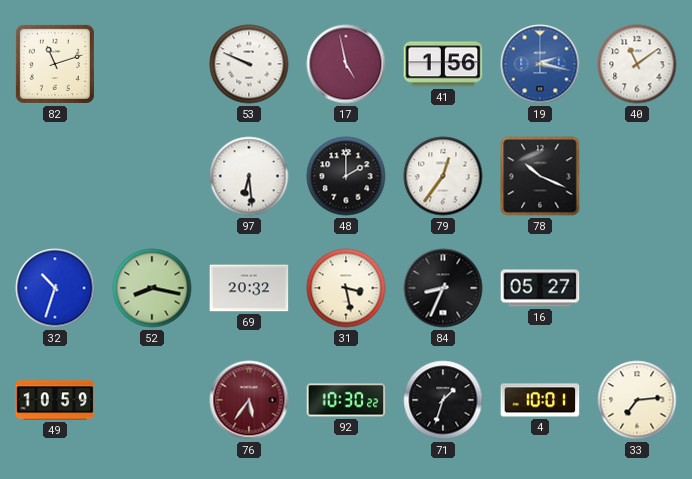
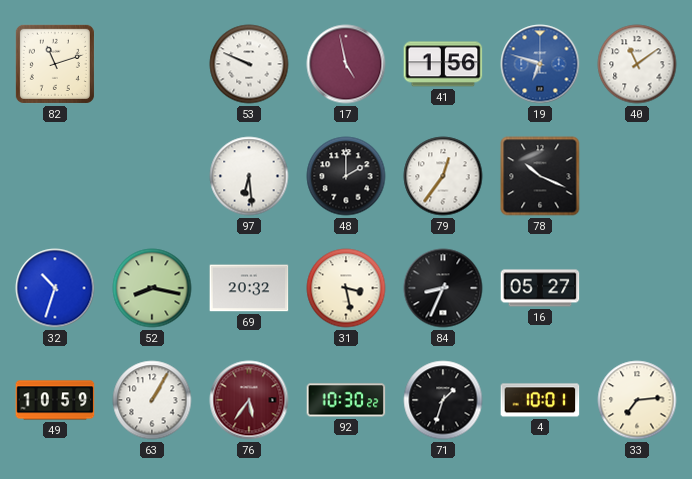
19: 2:17 -> 6:48 (540, 64)
63: none -> 1:05 (152, 400)
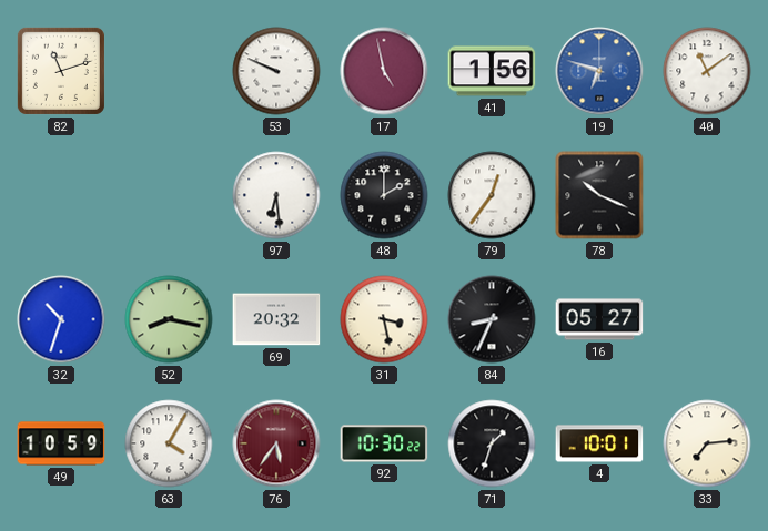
63: 1:05 -> 4:05 (169, 443)
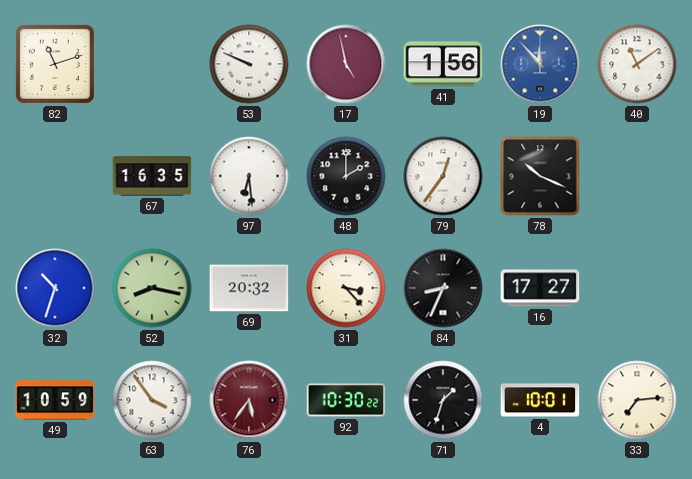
19: 6:48 -> 11:53 (540, 64)
67: none -> 16:35 (152, 176)
31: 3:28 -> 3:23 (346, 288)
16: 05:27 -> 17:27 (540, 288)
63: 4:05 -> 3:54 (152, 400)
